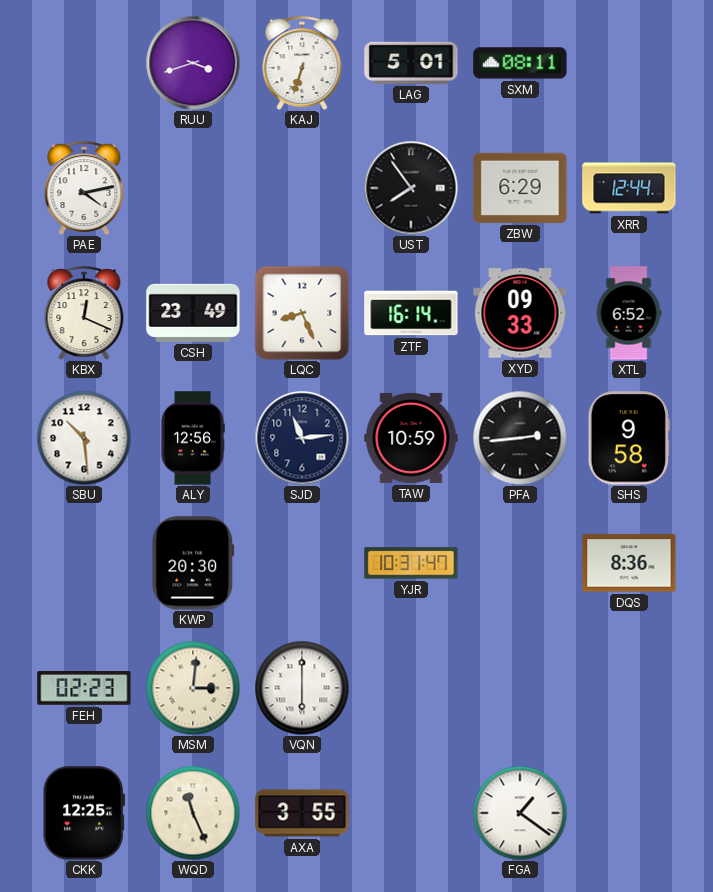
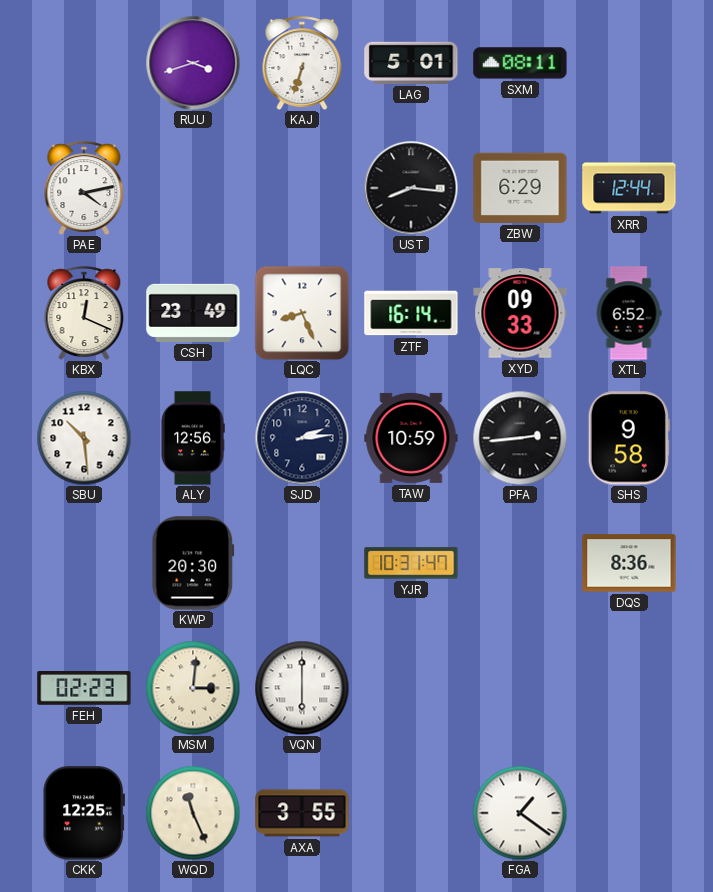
UST: 7:54 -> 8:16 (411, 188)
SJD: 11:14 -> 2:14 (302, 438)
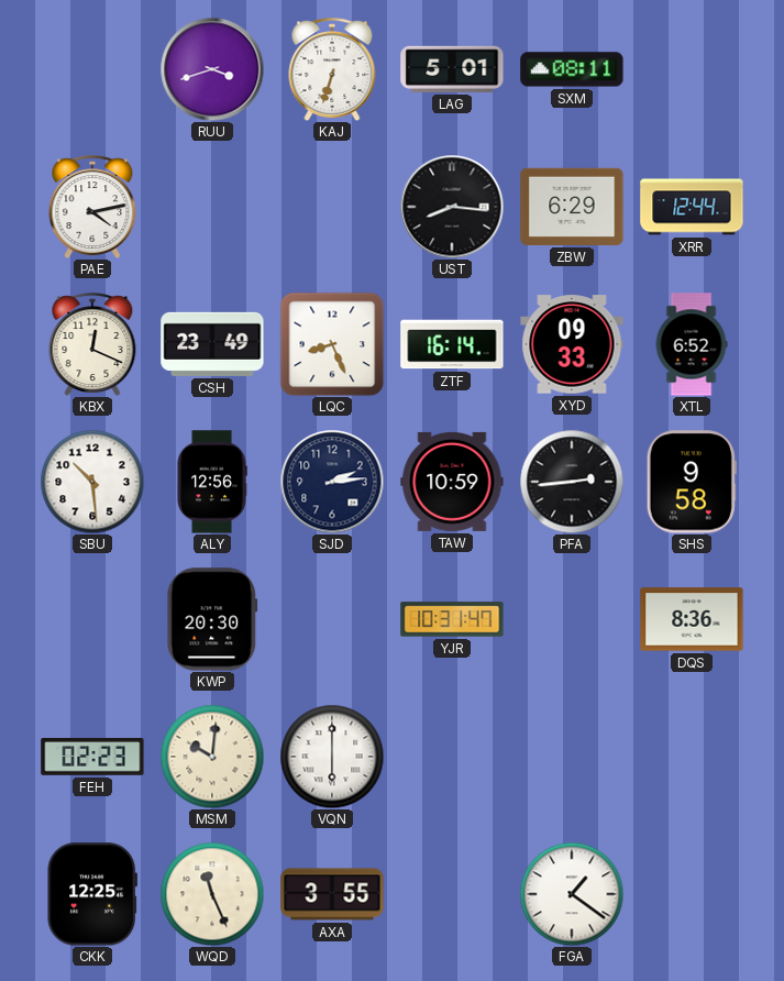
MSM: 3:01 -> 10:01 (212, 757)
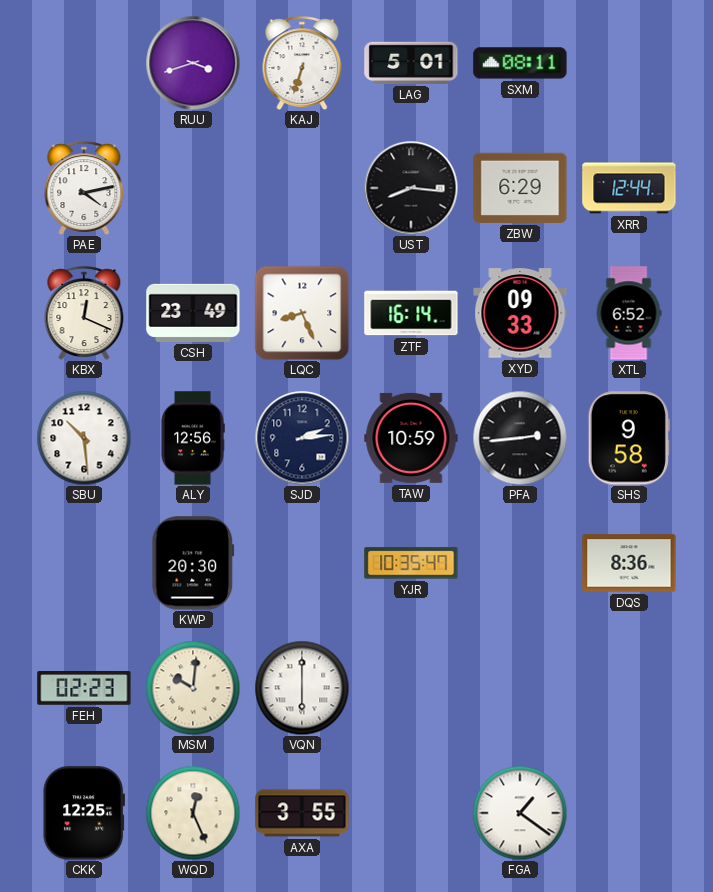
YJR: 10:31 -> 10:35 (411, 563)
WQD: 11:26 -> 12:26 (193, 813)
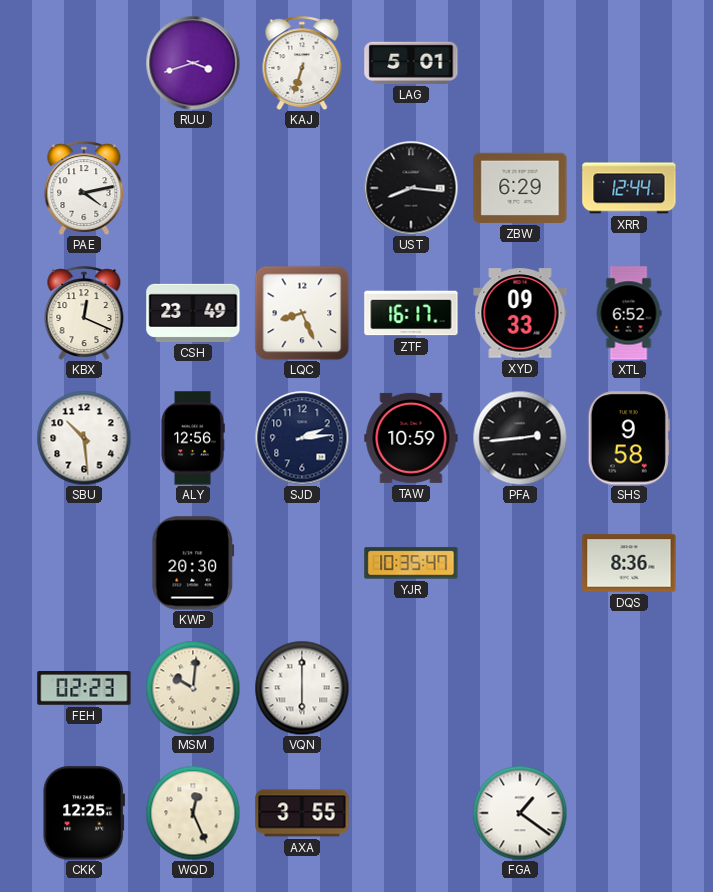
SXM: 08:11 -> none (520, 63)
ZTF: 16:14 -> 16:17 (411, 313)
